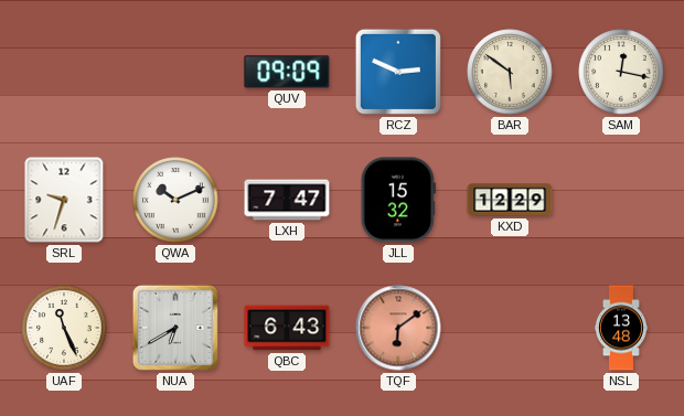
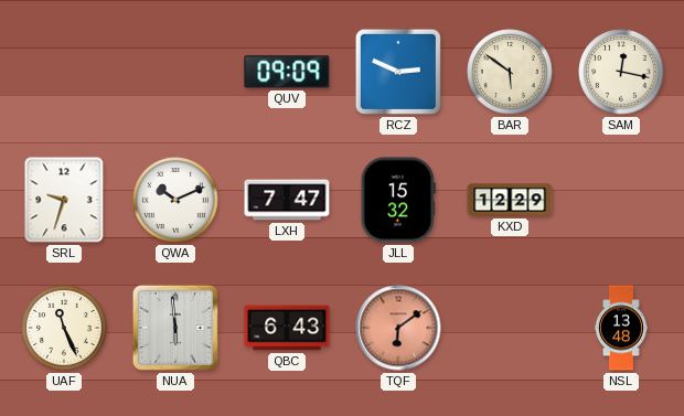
NUA: 6:40 -> 5:59 (175, 328)
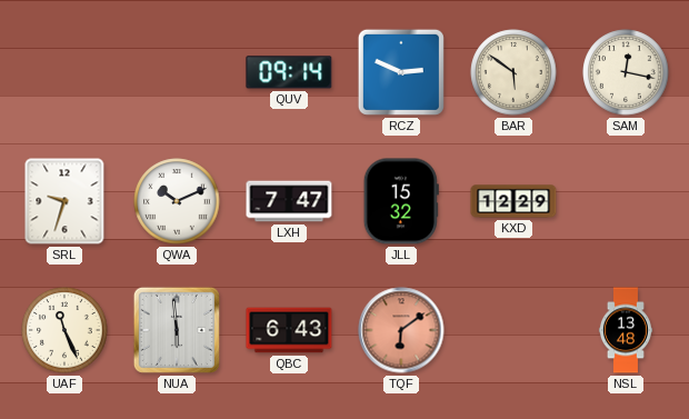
QUV: 09:09 -> 09:14 (289, 72)
